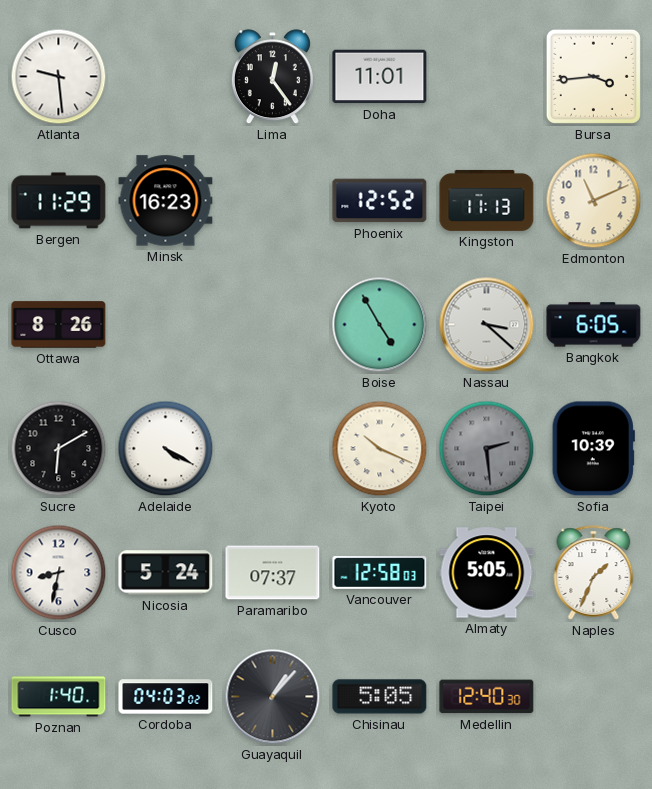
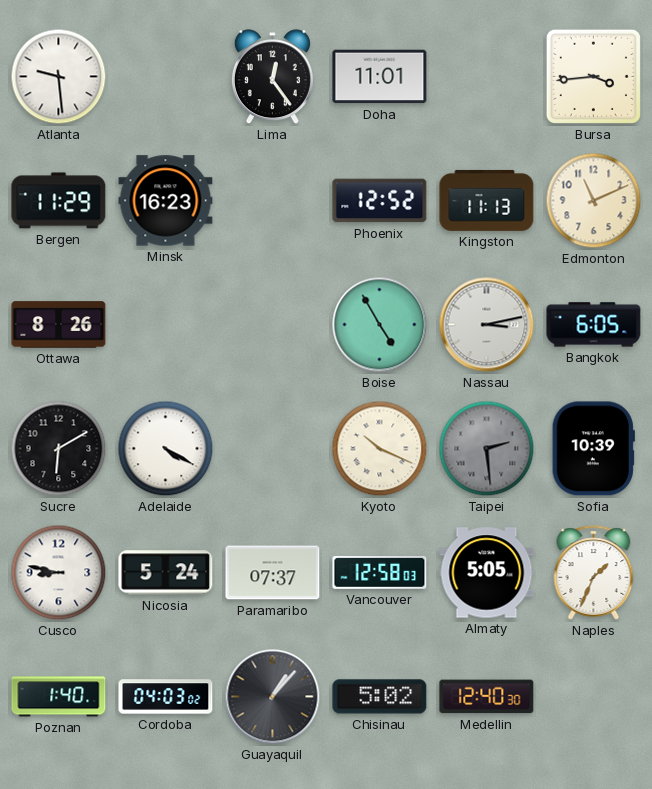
Nassau: 3:22 -> 3:13 (487, 325)
Cusco: 8:32 -> 8:47 (59, 573)
Chisinau: 5:05 -> 5:02 (380, 697)
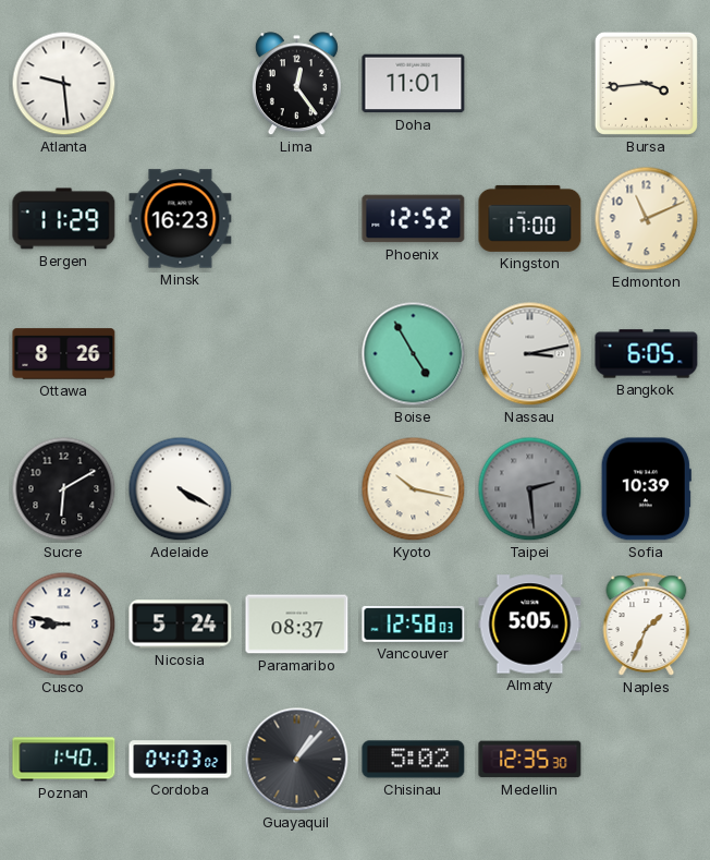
Kingston: 11:13 -> 17:00 (530, 218)
Kyoto: 10:19 -> 10:17 (414, 489)
Paramaribo: 07:37 -> 08:37 (297, 625)
Medellin: 12:40 -> 12:35 (530, 760)
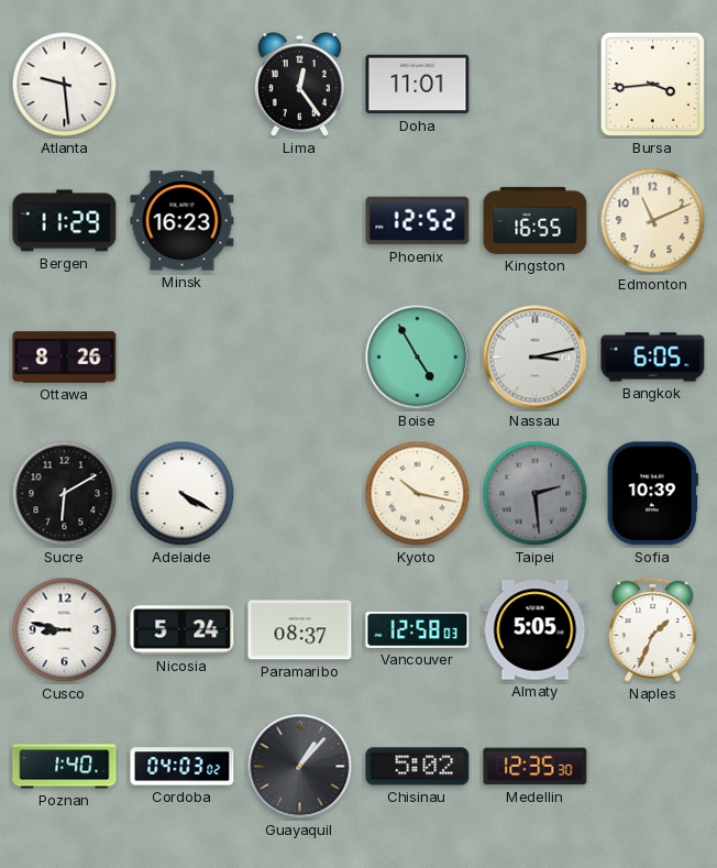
Kingston: 17:00 -> 16:55 (536, 220)
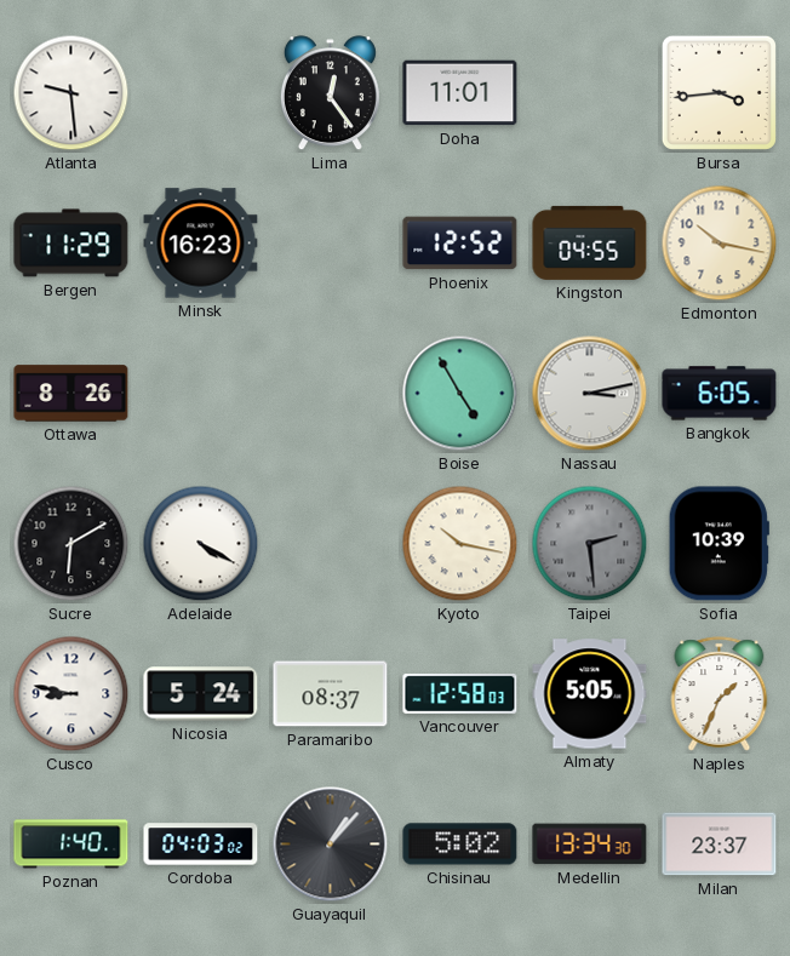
Kingston: 16:55 -> 04:55 (590, 242)
Edmonton: 11:11 -> 10:17 (720, 244)
Medellin: 12:35 -> 13:34 (590, 845)
Milan: none -> 23:37 (720, 845)
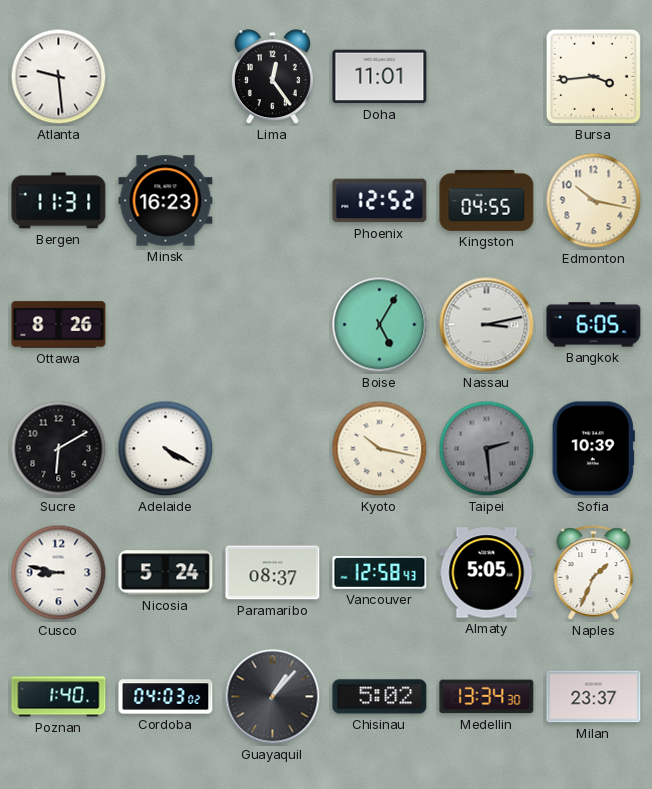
Bergen: 11:29 -> 11:31 (59, 201)
Boise: 4:55 -> 5:05 (380, 325)
Vancouver: 12:58:03 -> 12:58:43 (380, 572)
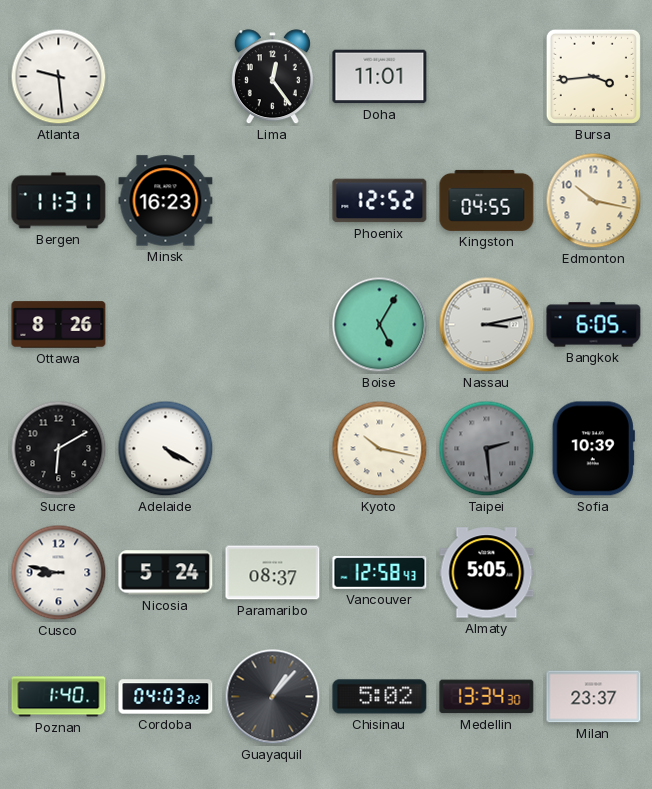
Naples: 1:34 -> none (594, 573)
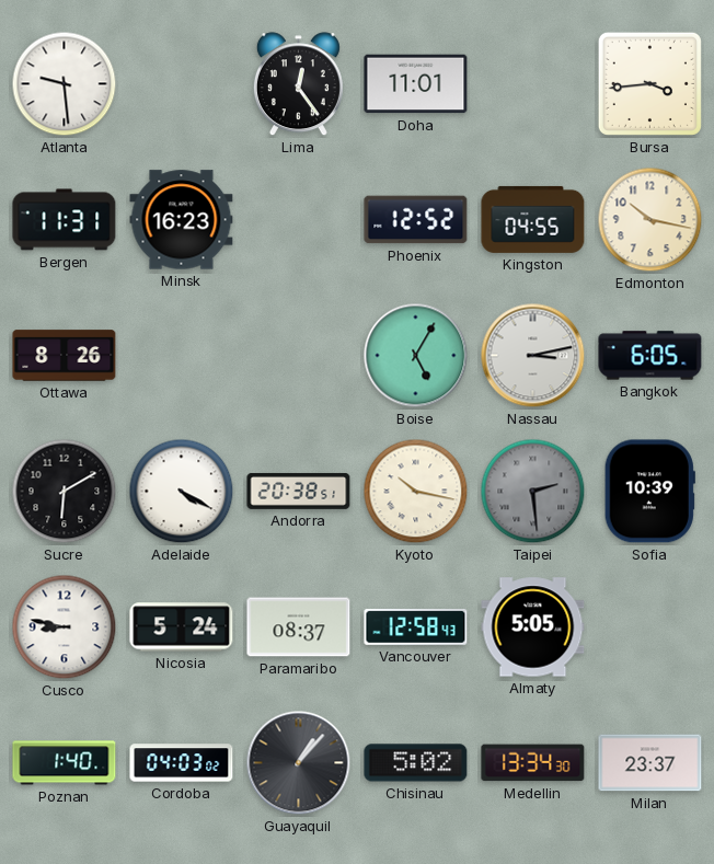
Andorra: none -> 20:38 (299, 491)
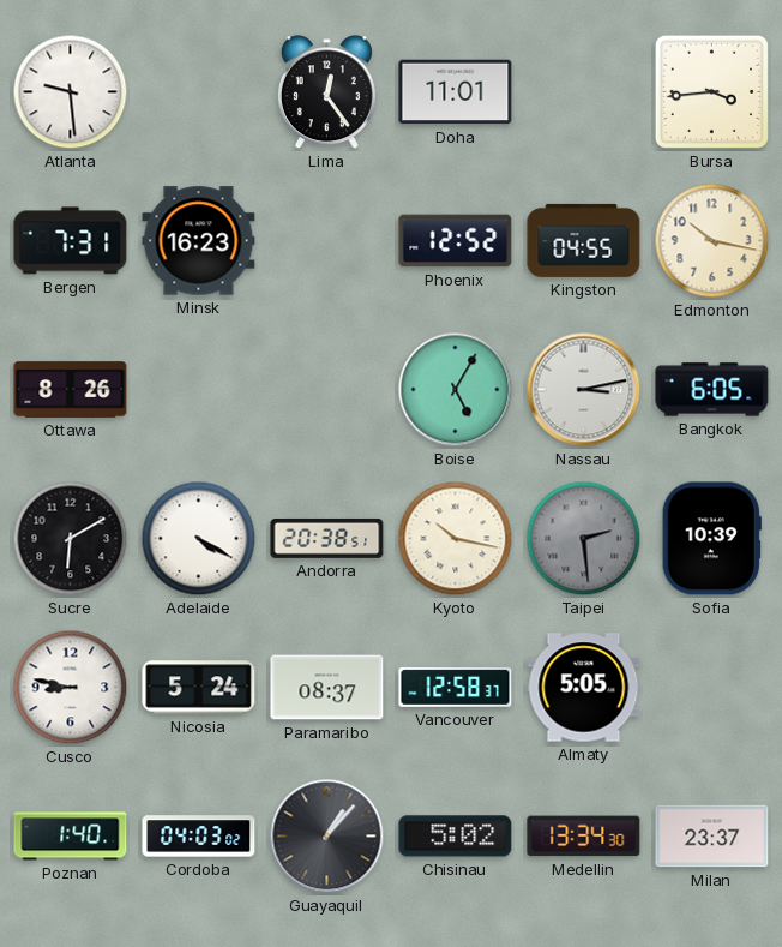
Bergen: 11:31 -> 7:31 (71, 241)
Vancouver: 12:58:43 -> 12:58:37 (456, 687)
